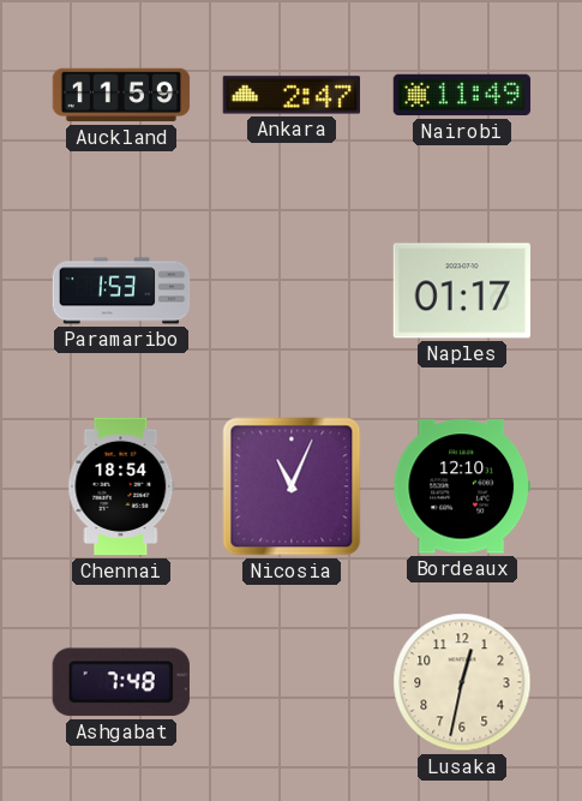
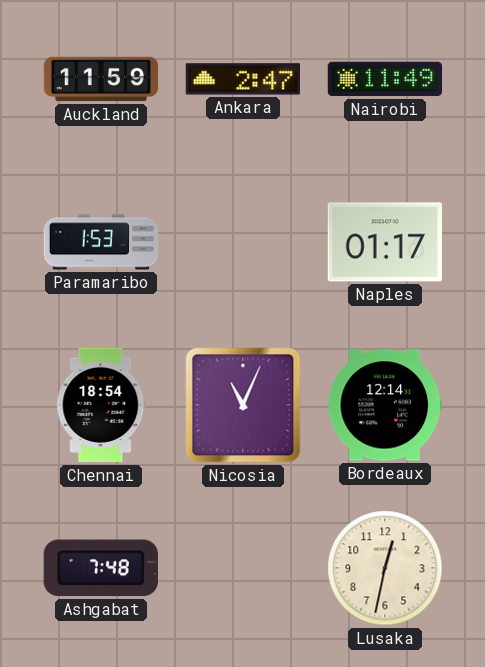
Bordeaux: 12:10 -> 12:14 (384, 405)
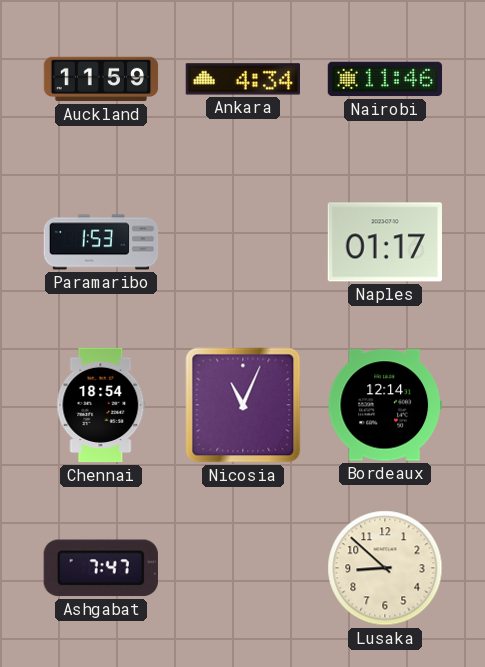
Ankara: 2:47 -> 4:34 (242, 79)
Nairobi: 11:49 -> 11:46 (385, 79)
Ashgabat: 7:48 -> 7:47 (101, 568)
Lusaka: 12:32 -> 8:52 (385, 568)
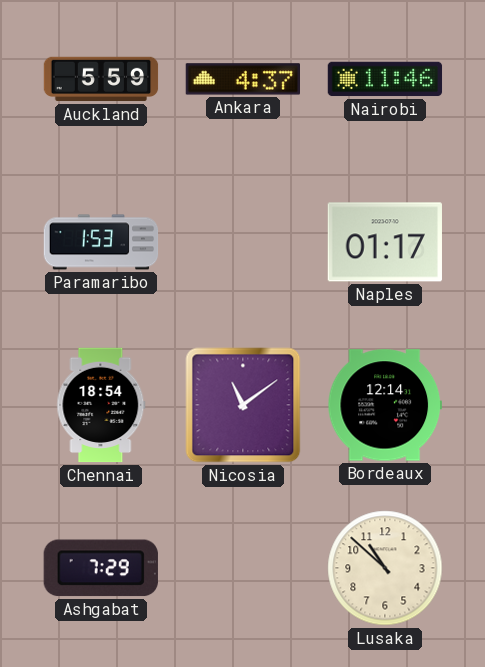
Auckland: 11:59 -> 5:59 (101, 79)
Ankara: 4:34 -> 4:37 (242, 79)
Nicosia: 11:04 -> 11:09 (243, 405)
Ashgabat: 7:47 -> 7:29 (101, 568)
Lusaka: 8:52 -> 10:52 (385, 568)
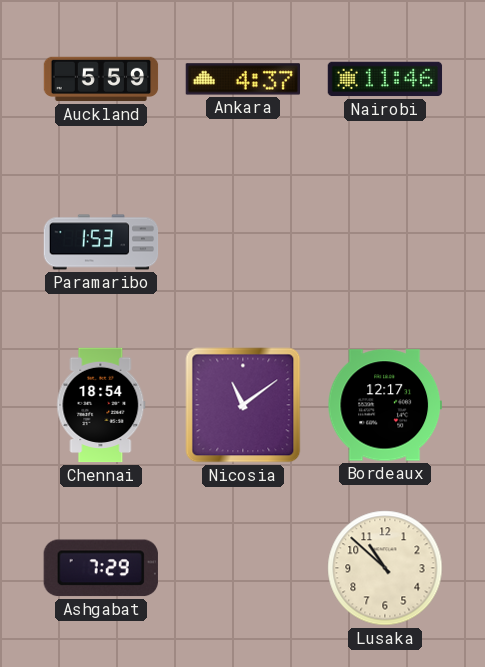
Naples: 01:17 -> none (384, 242)
Bordeaux: 12:14 -> 12:17 (384, 405)
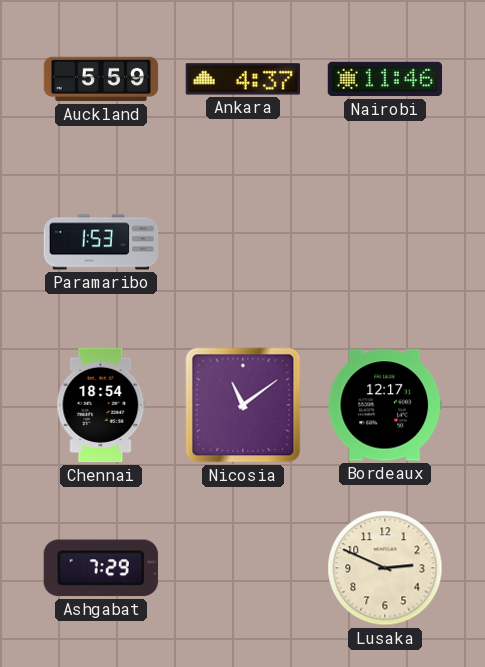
Lusaka: 10:52 -> 2:49 (385, 568)
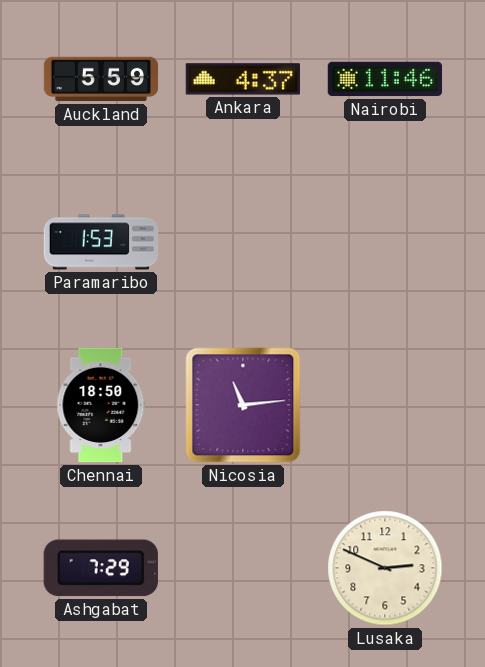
Chennai: 18:54 -> 18:50 (101, 405)
Nicosia: 11:09 -> 11:14 (243, 405)
Bordeaux: 12:17 -> none (384, 405)
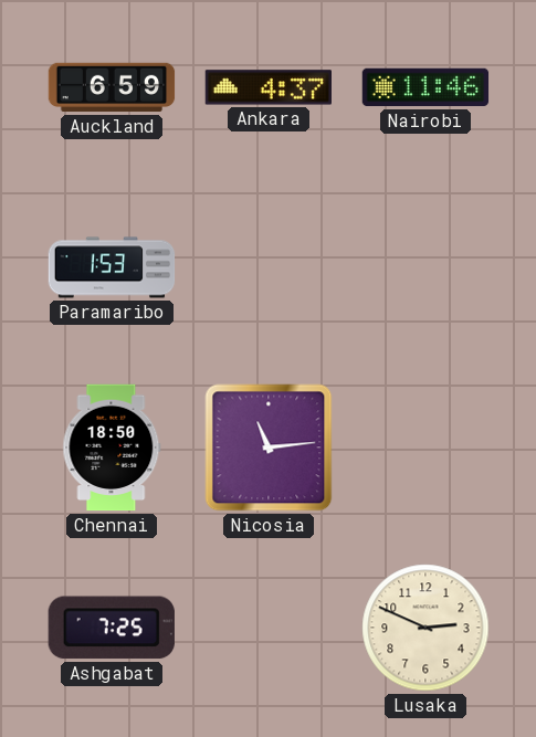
Auckland: 5:59 -> 6:59 (112, 87)
Ashgabat: 7:29 -> 7:25 (112, 628)
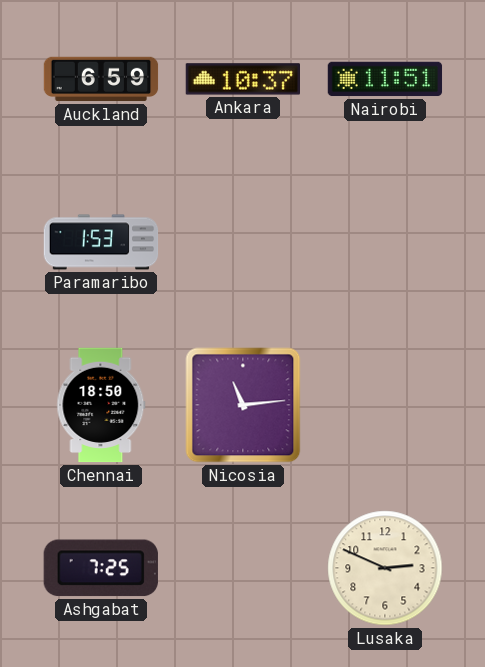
Ankara: 4:37 -> 10:37 (242, 79)
Nairobi: 11:46 -> 11:51 (385, 79)
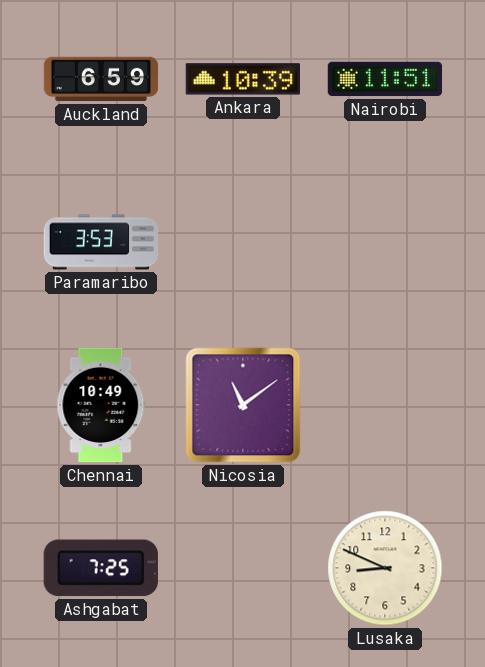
Ankara: 10:37 -> 10:39 (242, 79)
Paramaribo: 1:53 -> 3:53 (101, 242)
Chennai: 18:50 -> 10:49 (101, 405)
Nicosia: 11:14 -> 11:09 (243, 405)
Lusaka: 2:49 -> 8:49 (385, 568)
